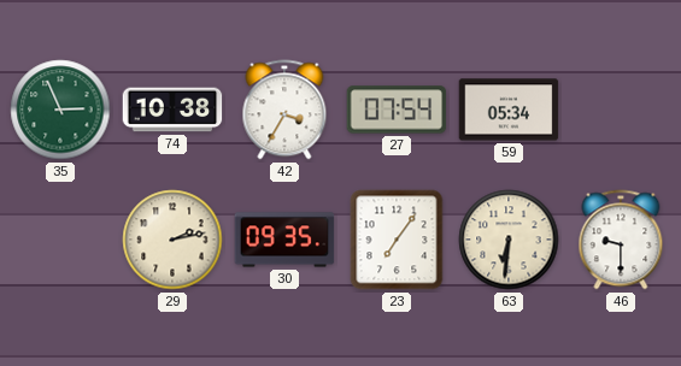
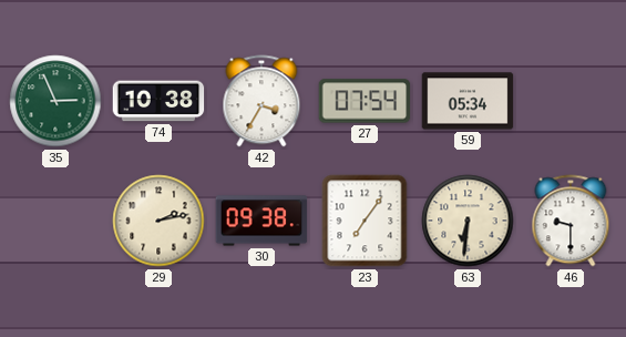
30: 09:35 -> 09:38 (261, 221)
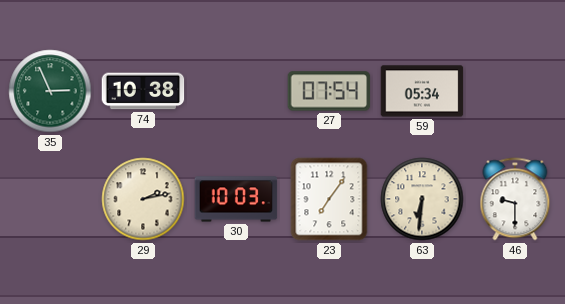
42: 3:35 -> none (261, 101)
30: 09:38 -> 10:03 (236, 199)
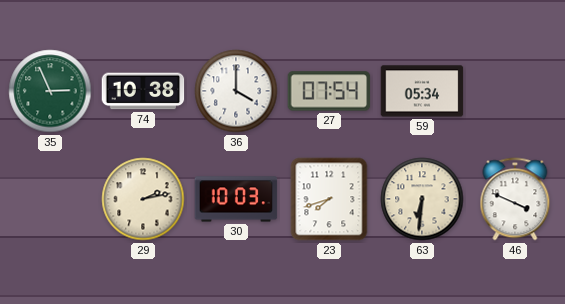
36: none -> 4:00 (236, 91)
23: 7:06 -> 7:42 (329, 199)
46: 9:30 -> 3:49 (515, 199)
